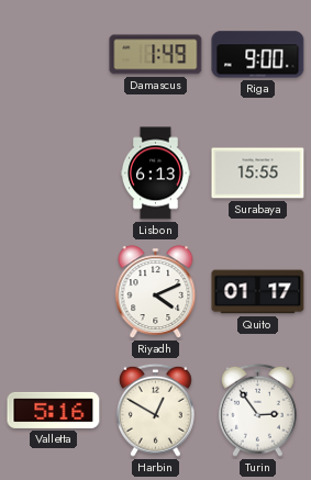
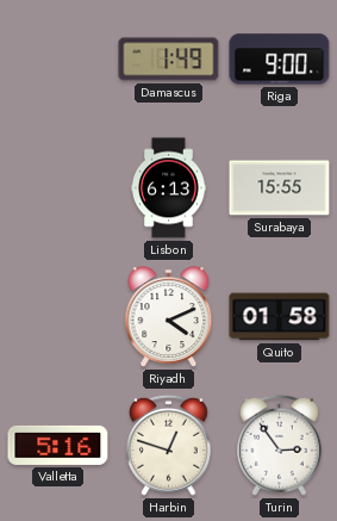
Quito: 01:17 -> 01:58 (280, 317)
Harbin: 12:50 -> 12:48 (168, 445)
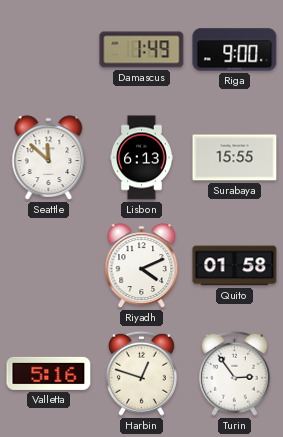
Seattle: none -> 11:52 (49, 158)
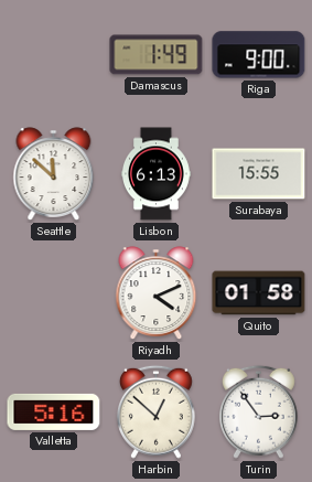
Harbin: 12:48 -> 12:52 (155, 411)
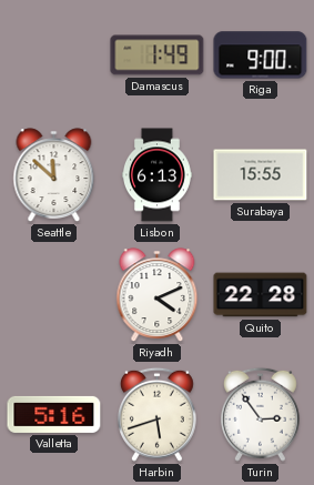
Quito: 01:58 -> 22:28 (261, 295)
Harbin: 12:52 -> 5:42 (156, 414)
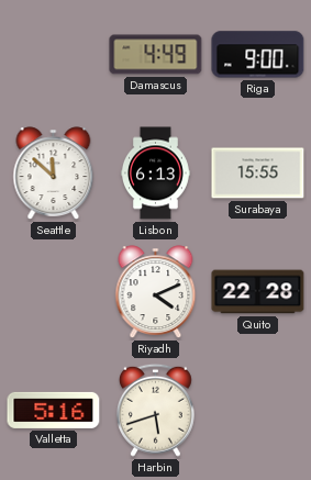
Damascus: 1:49 -> 4:49 (156, 55)
Turin: 2:54 -> none (260, 414)
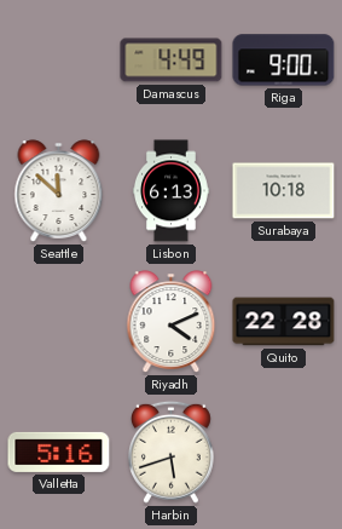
Surabaya: 15:55 -> 10:18 (284, 191)
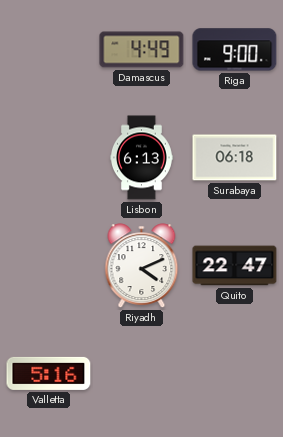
Seattle: 11:52 -> none (59, 191)
Surabaya: 10:18 -> 06:18 (235, 158)
Quito: 22:28 -> 22:47 (235, 266)
Harbin: 5:42 -> none (170, 452)
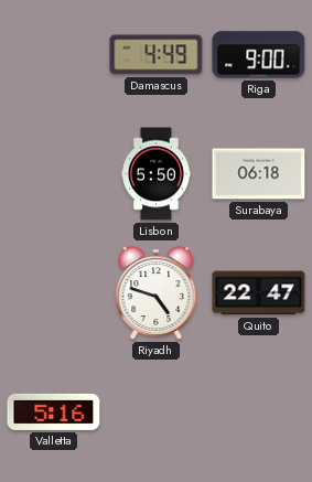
Lisbon: 6:13 -> 5:50 (155, 174)
Riyadh: 4:11 -> 4:48 (157, 293)
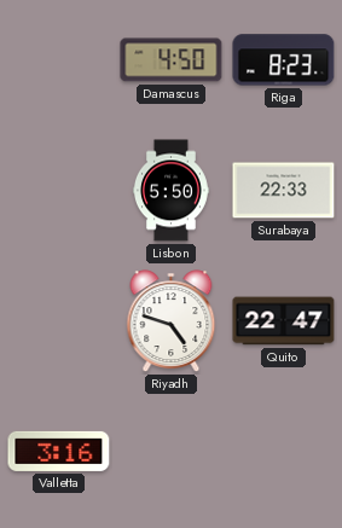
Damascus: 4:49 -> 4:50 (172, 60)
Riga: 9:00 -> 8:23 (284, 60)
Surabaya: 06:18 -> 22:33 (284, 191)
Valletta: 5:16 -> 3:16 (59, 451)
